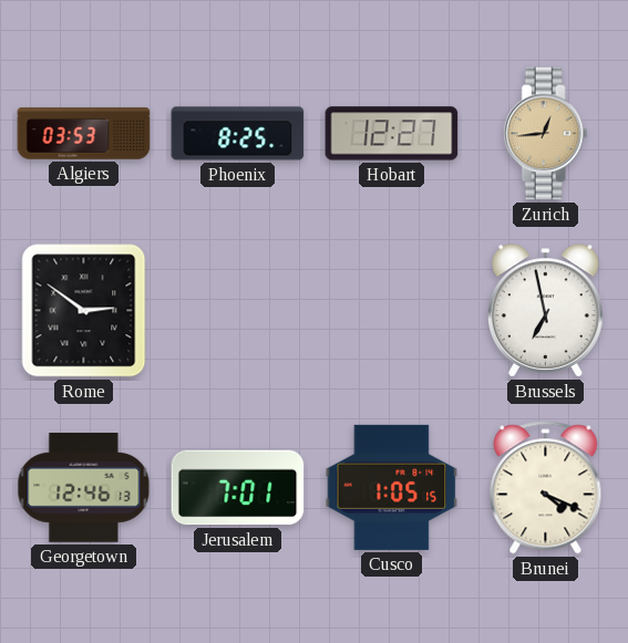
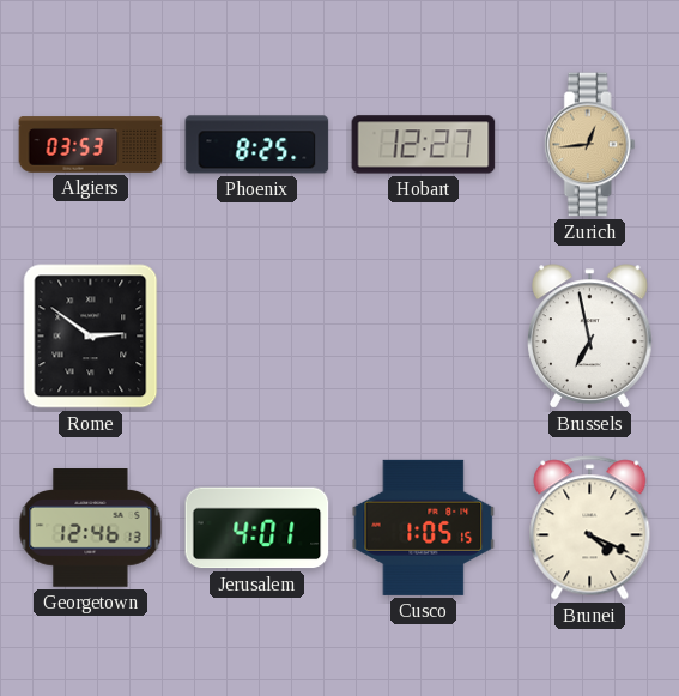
Jerusalem: 7:01 -> 4:01 (257, 528)
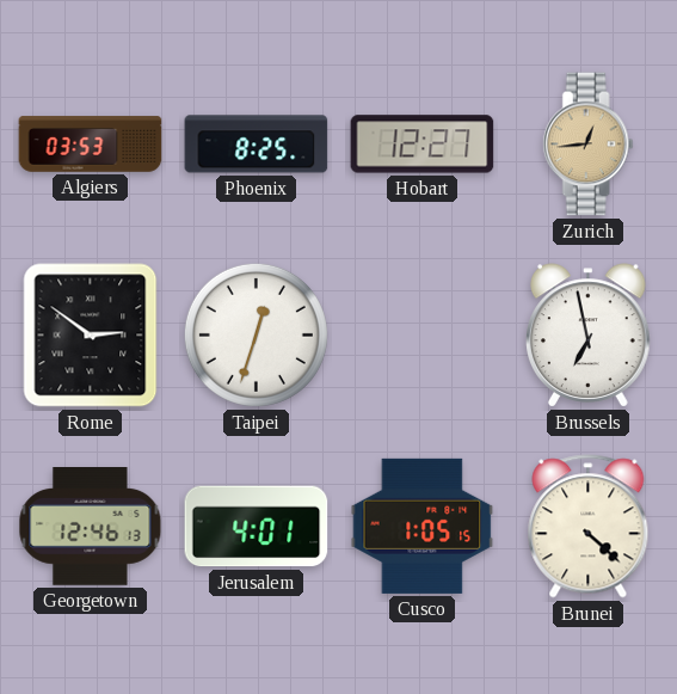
Taipei: none -> 12:33 (256, 334)
Brunei: 4:19 -> 4:22 (589, 527)
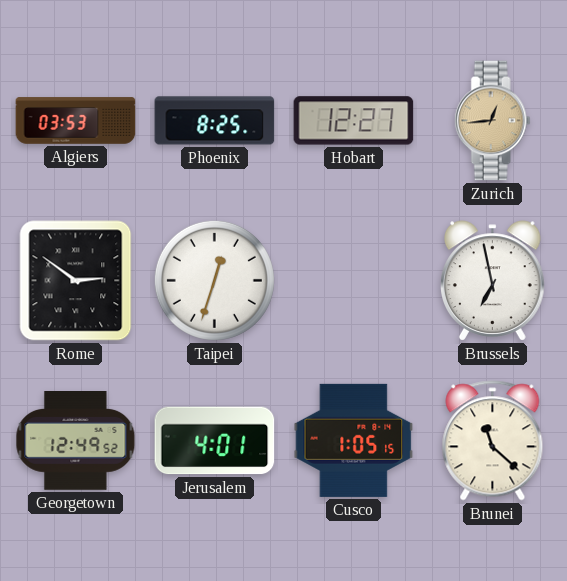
Georgetown: 12:46 -> 12:49 (76, 441)
Brunei: 4:22 -> 11:22 (493, 441)
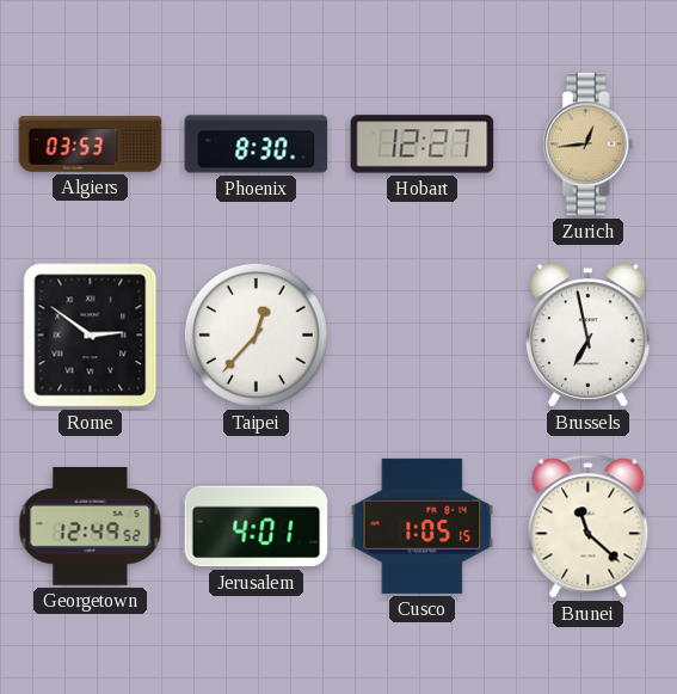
Phoenix: 8:25 -> 8:30 (257, 145)
Taipei: 12:33 -> 12:37 (256, 334)
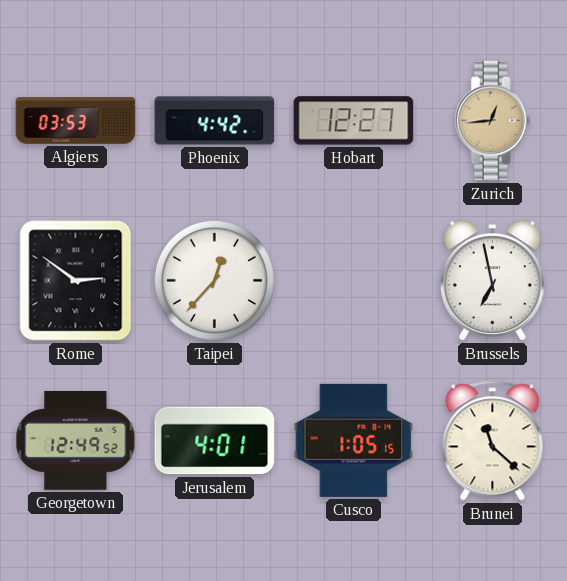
Phoenix: 8:30 -> 4:42 (215, 121)
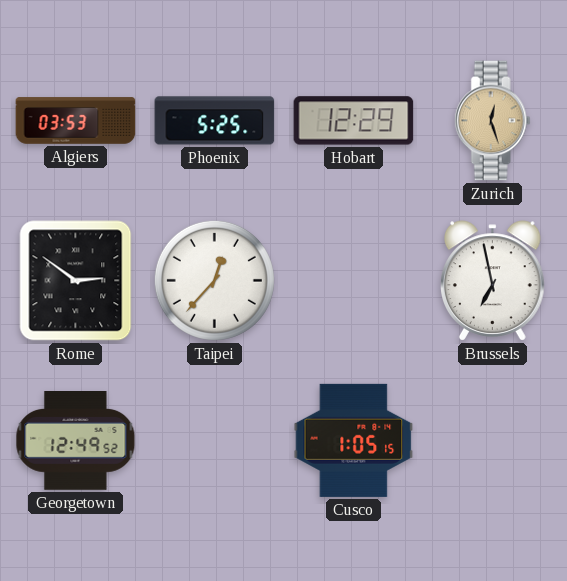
Phoenix: 4:42 -> 5:25 (215, 121)
Hobart: 12:27 -> 12:29 (354, 121)
Zurich: 12:44 -> 12:27 (492, 121)
Jerusalem: 4:01 -> none (215, 441)
Brunei: 11:22 -> none (493, 441)
